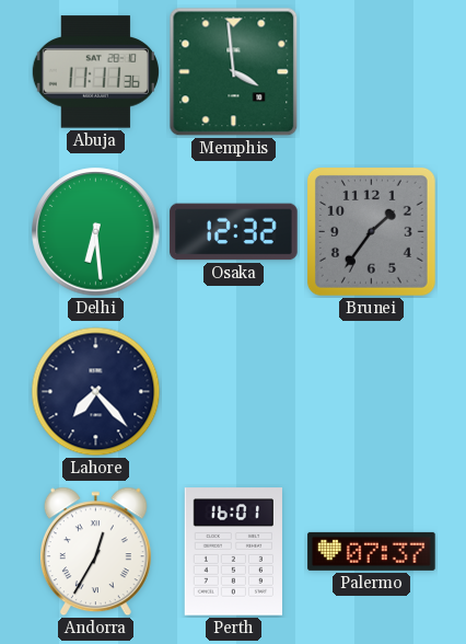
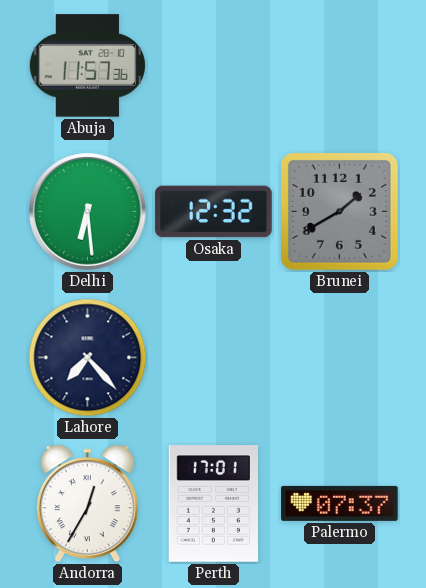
Abuja: 11:11 -> 11:57 (87, 66)
Memphis: 3:59 -> none (234, 72)
Brunei: 1:36 -> 1:40 (339, 211)
Perth: 16:01 -> 17:01 (213, 504)
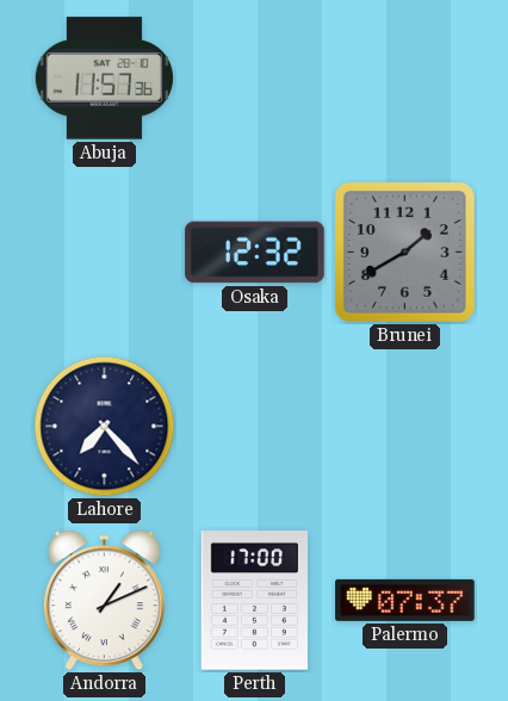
Delhi: 6:29 -> none (88, 212)
Andorra: 12:35 -> 1:11 (104, 601)
Perth: 17:01 -> 17:00 (254, 601)
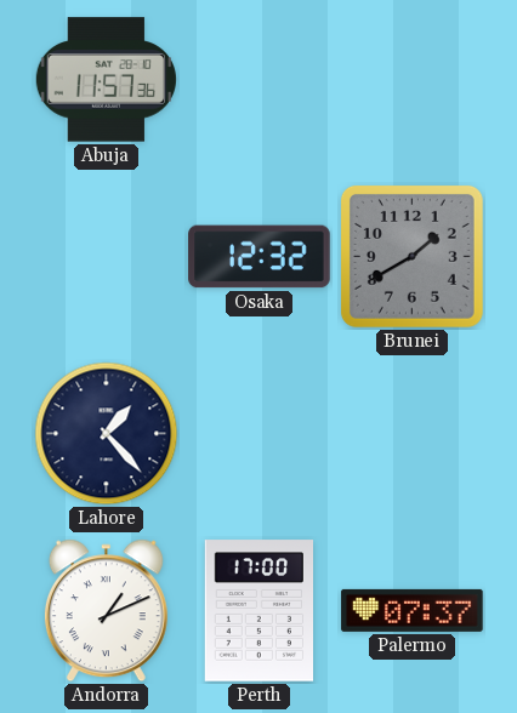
Lahore: 7:23 -> 1:23 (107, 434)
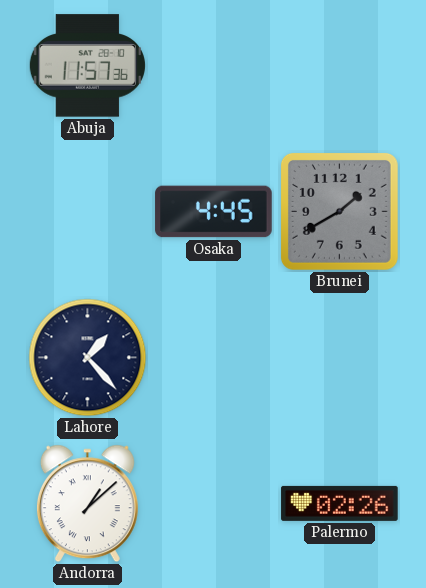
Osaka: 12:32 -> 4:45 (214, 212)
Andorra: 1:11 -> 1:08 (87, 504)
Perth: 17:00 -> none (258, 611)
Palermo: 07:37 -> 02:26 (340, 503)
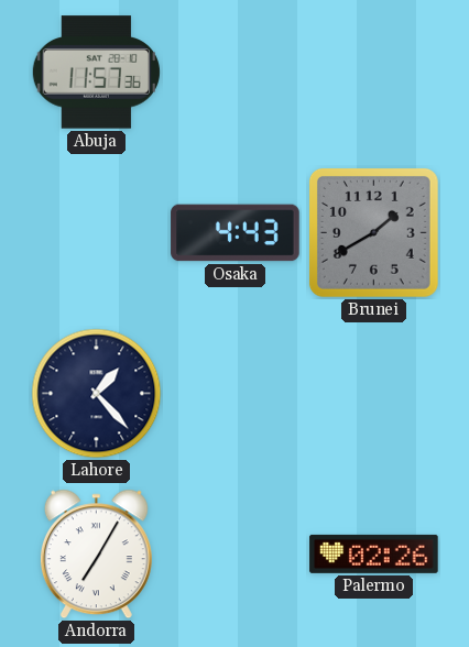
Osaka: 4:45 -> 4:43 (236, 233)
Andorra: 1:08 -> 7:05 (96, 555)
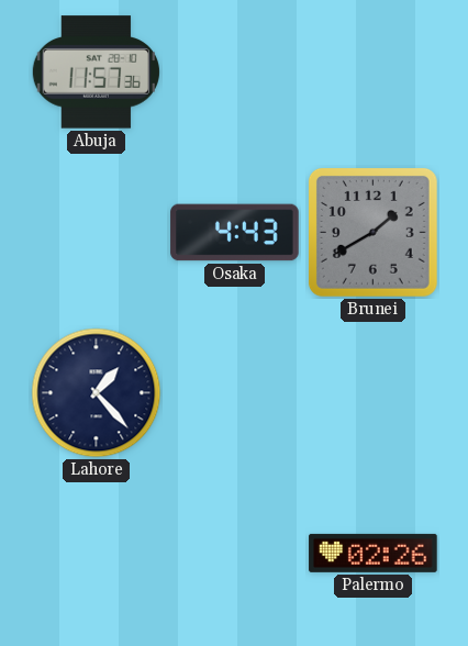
Andorra: 7:05 -> none (96, 555)
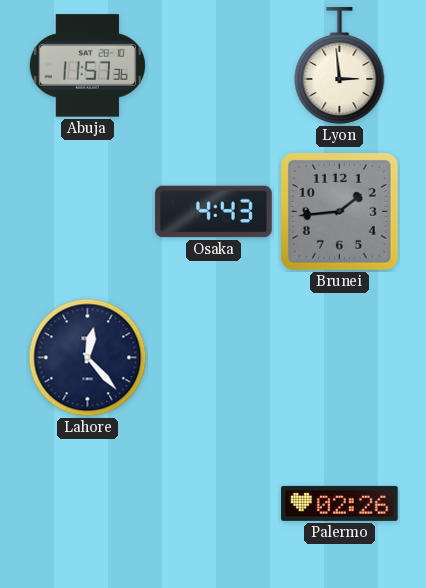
Lyon: none -> 2:59 (340, 66)
Brunei: 1:40 -> 1:44 (339, 211)
Lahore: 1:23 -> 12:23 (88, 358)
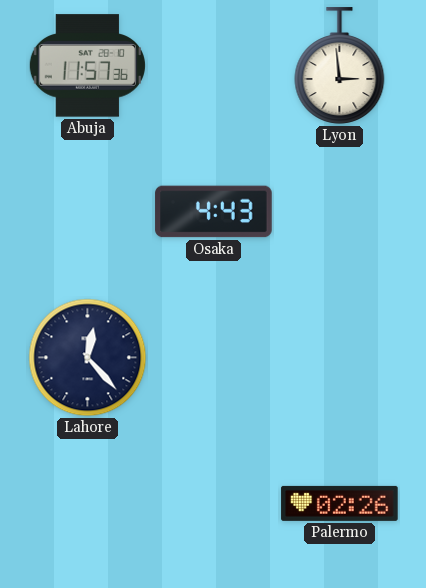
Brunei: 1:44 -> none (339, 211)
